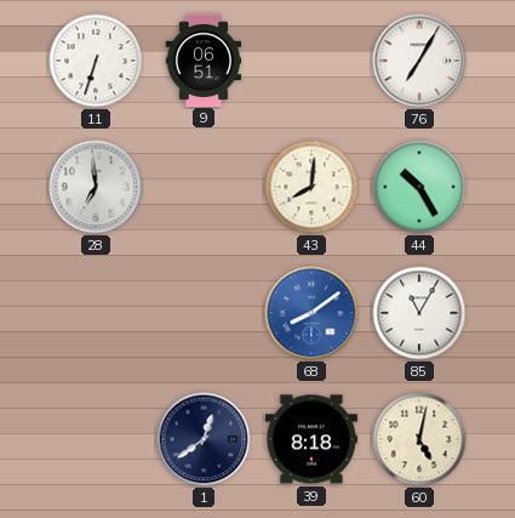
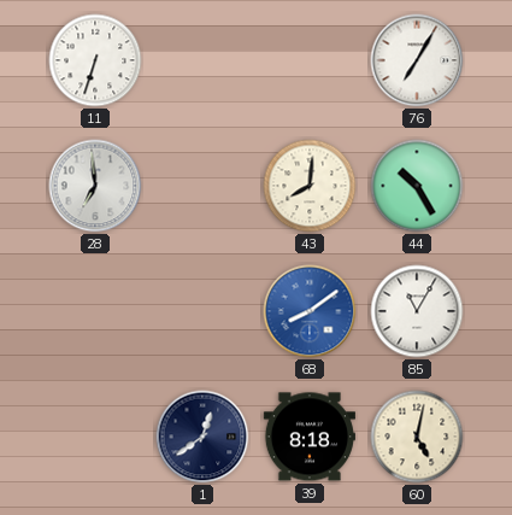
9: 06:51 -> none (204, 59)
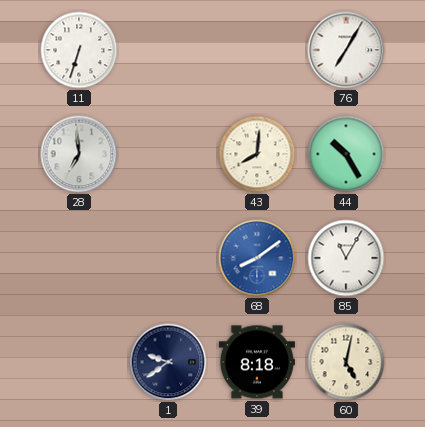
1: 12:39 -> 9:39 (168, 362)
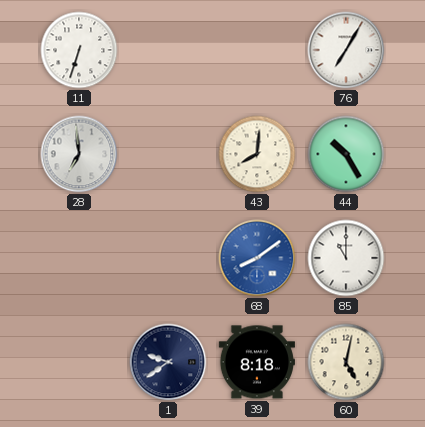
85: 11:05 -> 11:00 (346, 258)
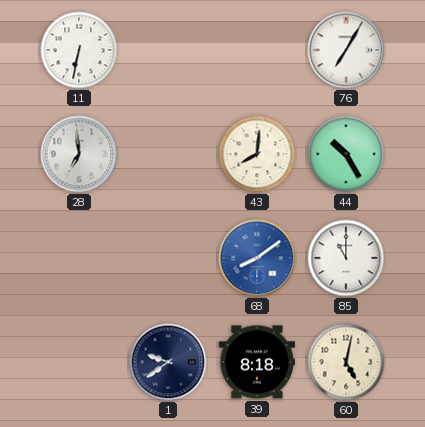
11: 6:33 -> 6:32 (79, 50)
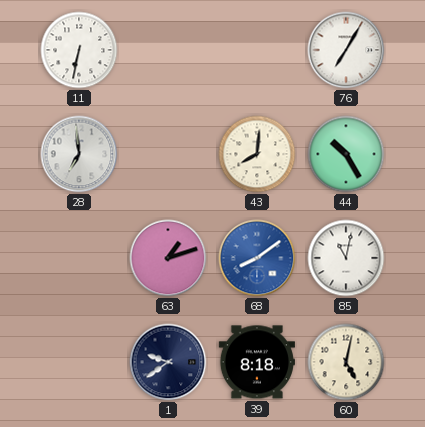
63: none -> 1:12 (168, 258)
85: 11:00 -> 11:02 (346, 258)
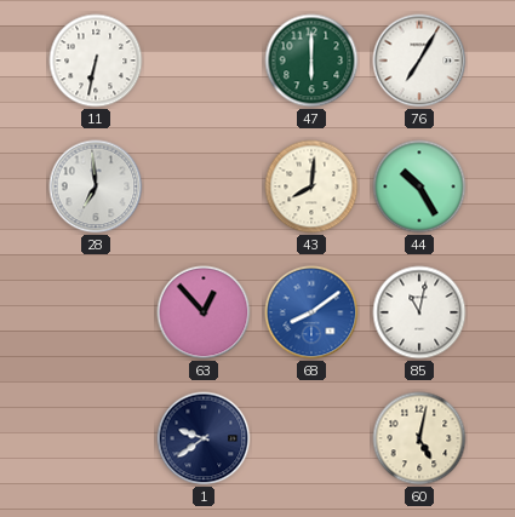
47: none -> 6:00 (311, 61)
63: 1:12 -> 12:53 (204, 312)
39: 8:18 -> none (257, 362)
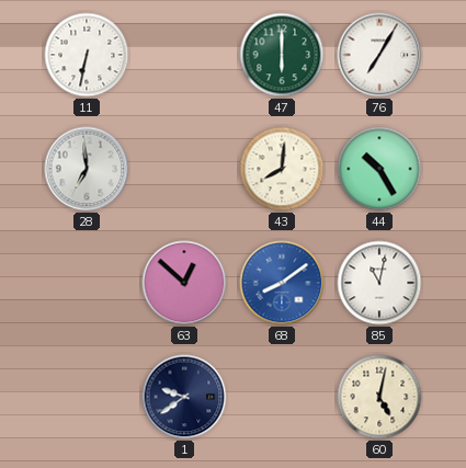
63: 12:53 -> 12:52 (184, 283)
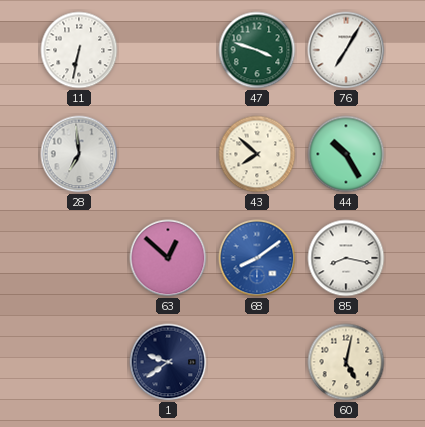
47: 6:00 -> 3:48 (257, 50)
43: 8:01 -> 7:52 (257, 154)
85: 11:02 -> 8:17 (346, 258)
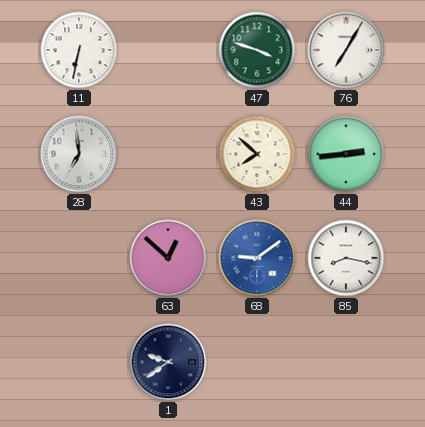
44: 10:25 -> 2:44 (346, 154)
68: 8:09 -> 9:09 (257, 258)
60: 5:02 -> none (346, 362)
